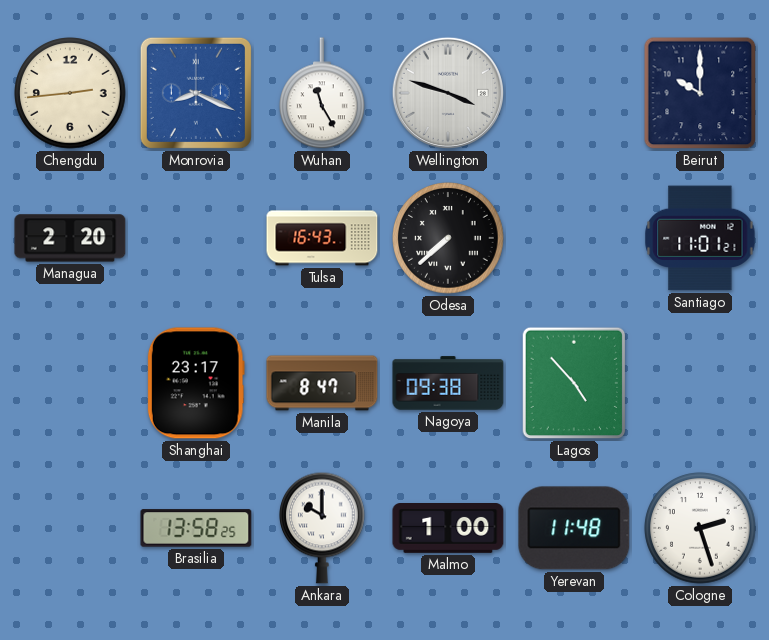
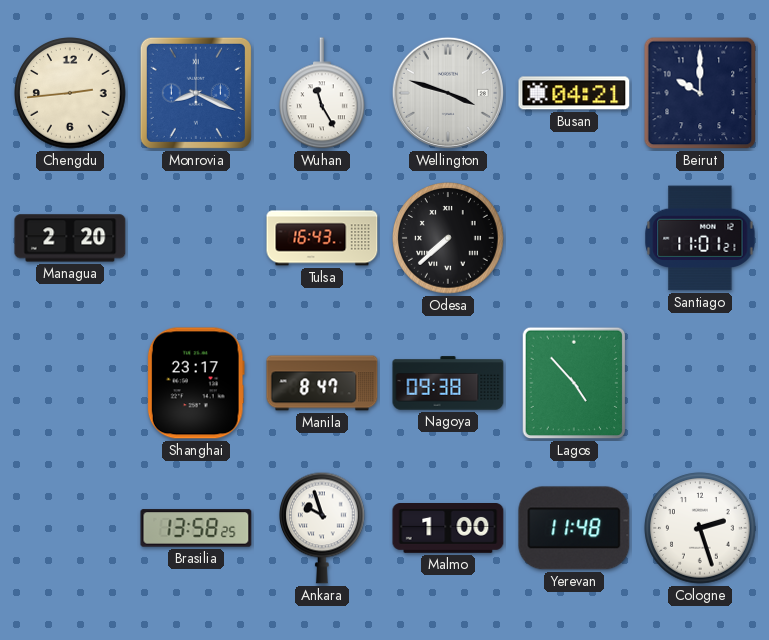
Busan: none -> 04:21 (574, 93)
Ankara: 10:00 -> 9:57 (323, 528)
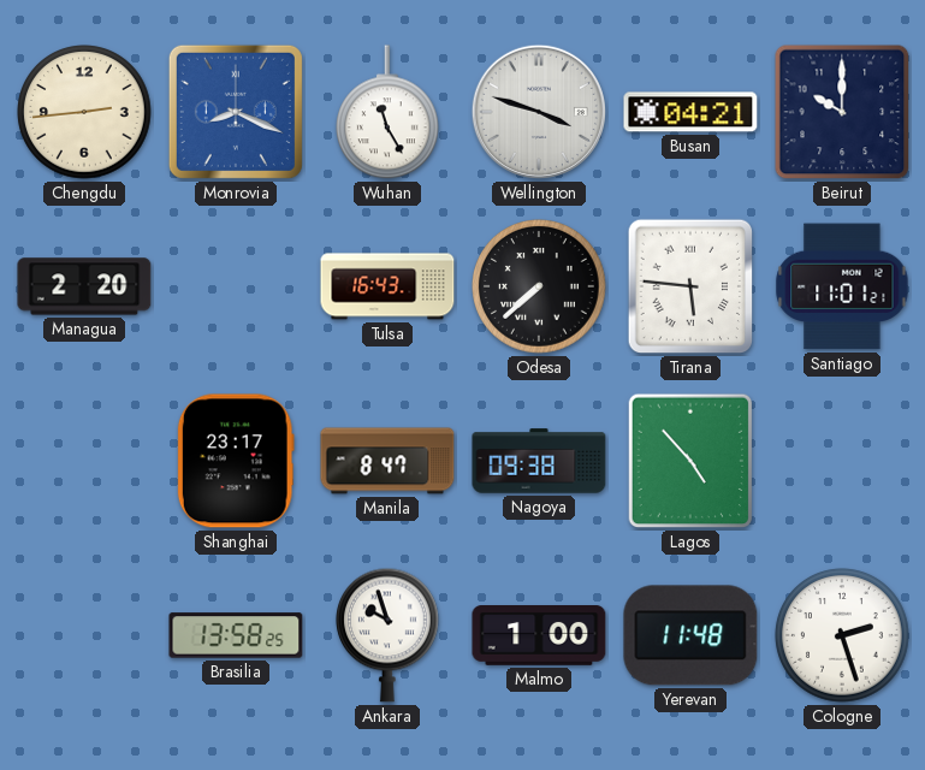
Tirana: none -> 5:46 (690, 286)
